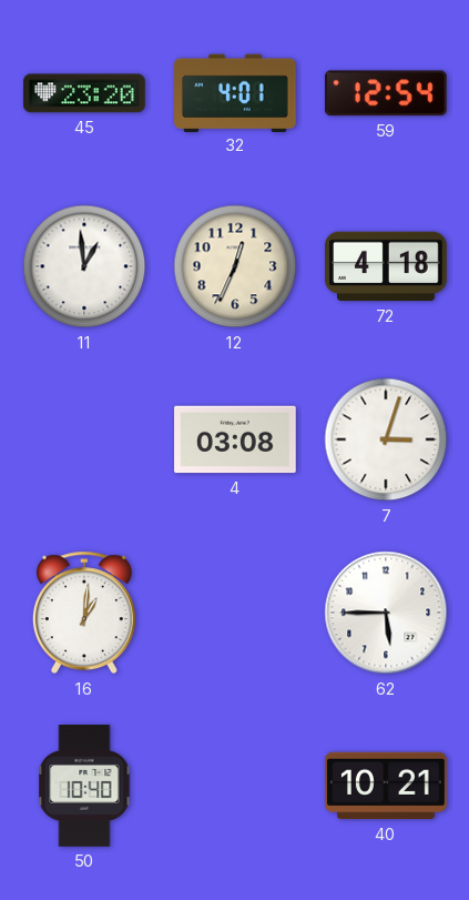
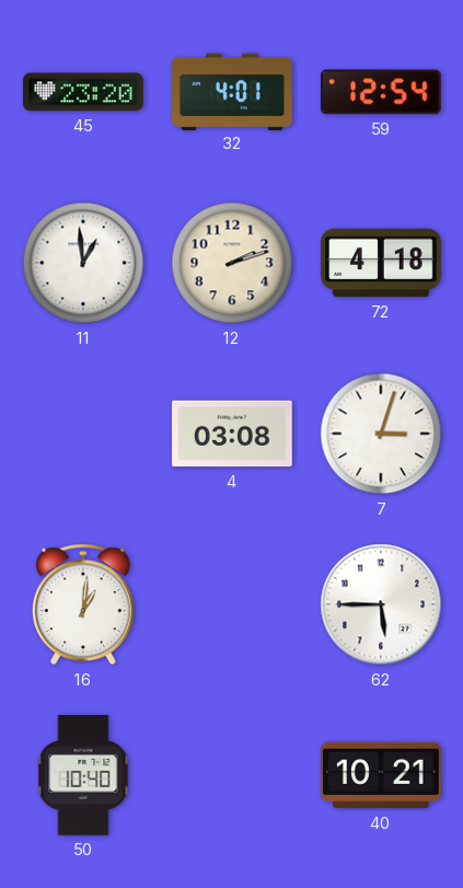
12: 12:34 -> 2:12 (232, 263)
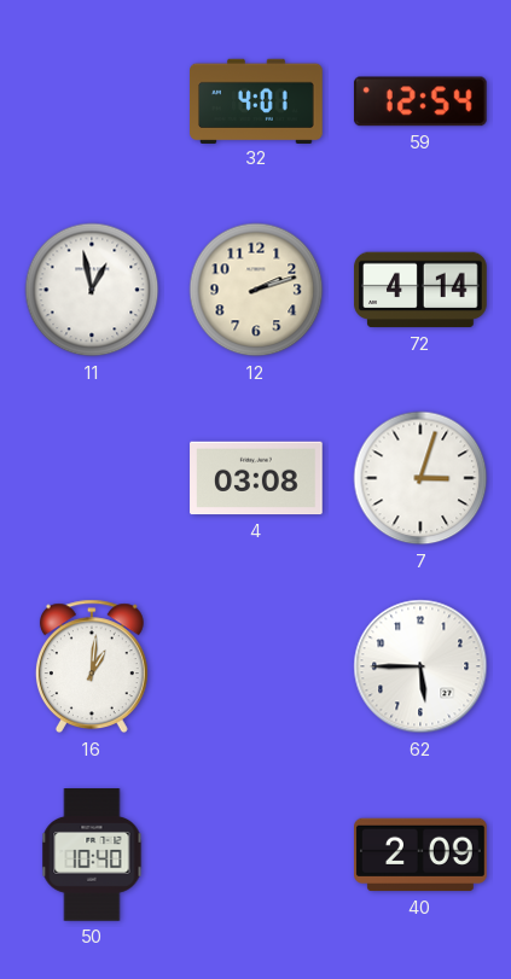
45: 23:20 -> none (83, 92)
11: 12:59 -> 12:58 (92, 290)
72: 4:18 -> 4:14 (420, 290)
40: 10:21 -> 2:09 (420, 855)
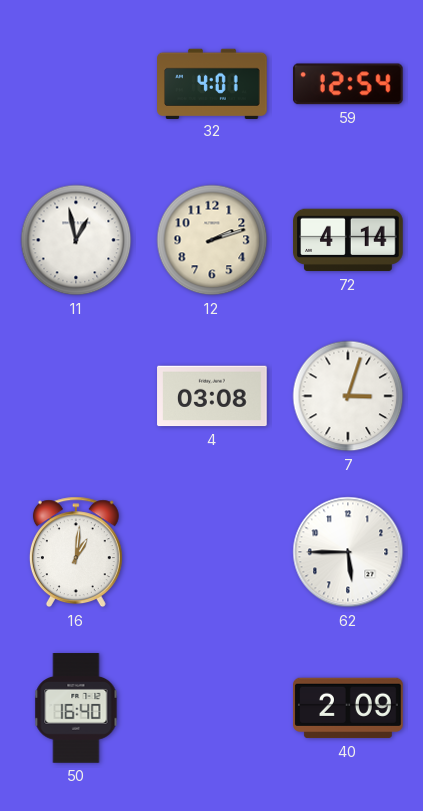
50: 10:40 -> 16:40 (76, 708)
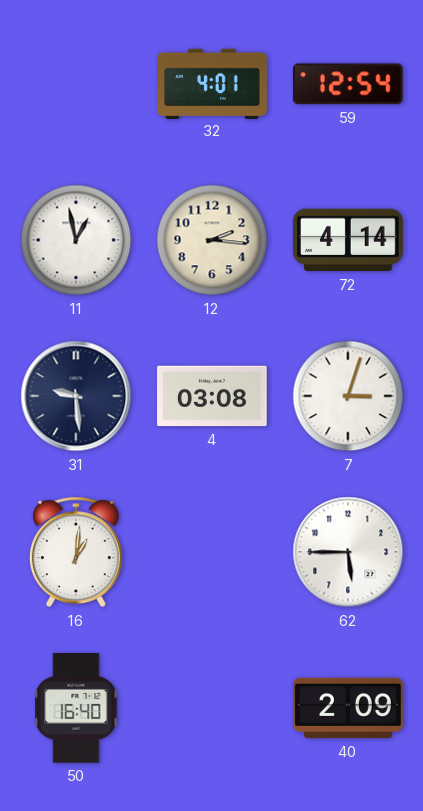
12: 2:12 -> 2:16 (212, 240)
31: none -> 9:29 (76, 396)
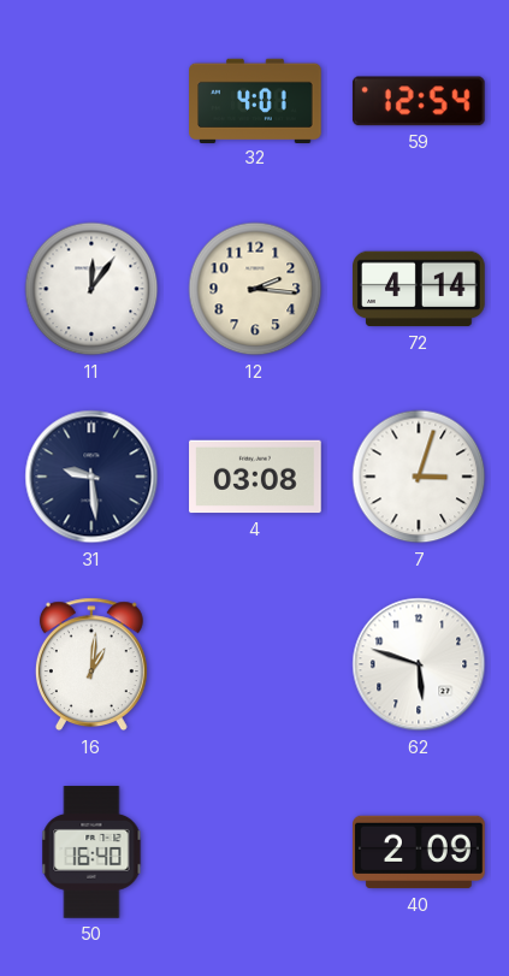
11: 12:58 -> 12:06 (91, 289)
62: 5:45 -> 5:48 (419, 664)
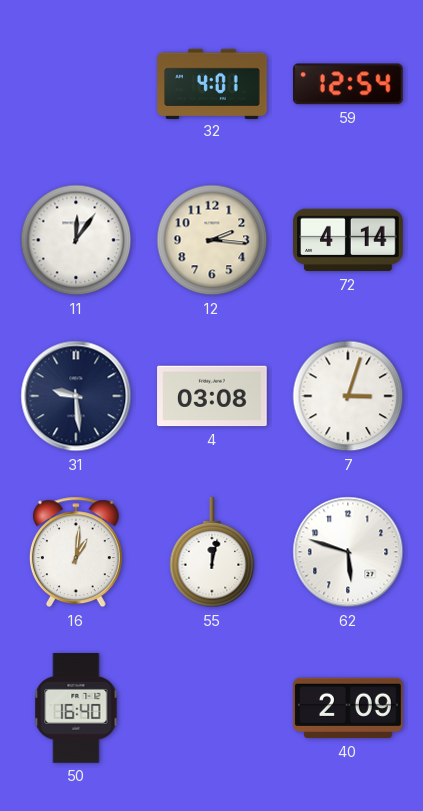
55: none -> 12:02 (212, 553)
